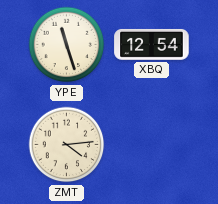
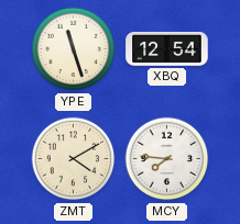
ZMT: 4:14 -> 4:10 (74, 159)
MCY: none -> 7:46 (167, 159)
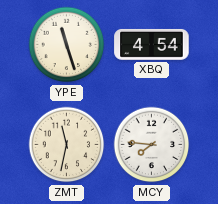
XBQ: 12:54 -> 4:54 (152, 44)
ZMT: 4:10 -> 11:32 (67, 145)
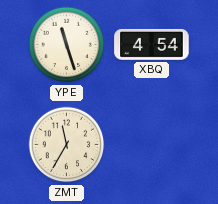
ZMT: 11:32 -> 11:35 (67, 145)
MCY: 7:46 -> none (152, 145)
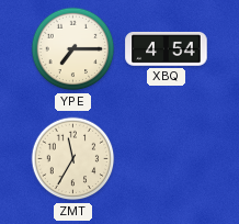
YPE: 11:27 -> 7:15 (73, 49)
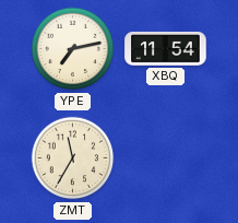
YPE: 7:15 -> 7:13 (73, 49)
XBQ: 4:54 -> 11:54 (166, 48)
